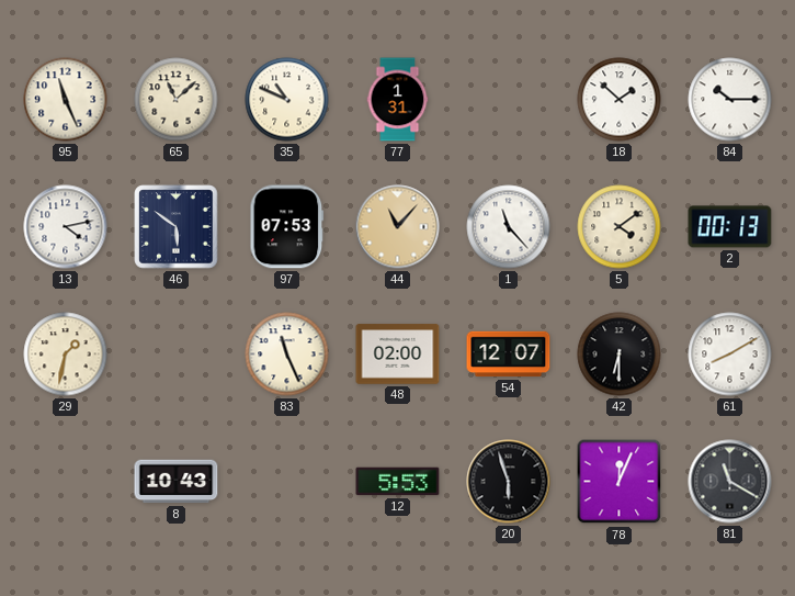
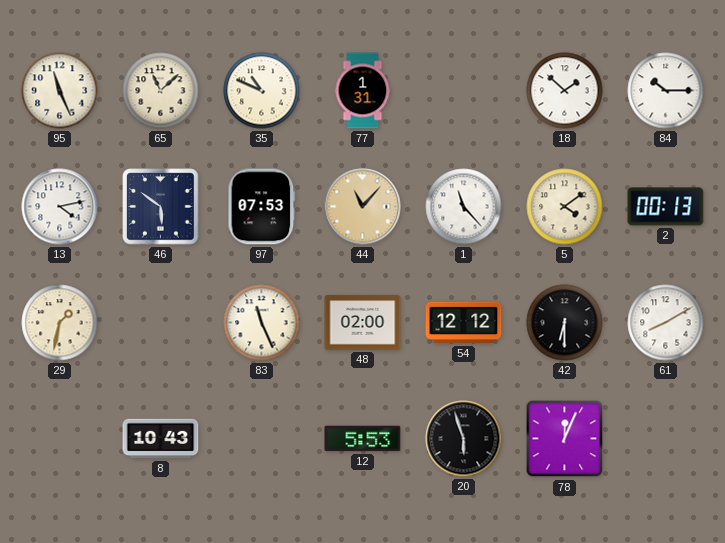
54: 12:07 -> 12:12 (464, 323)
81: 11:20 -> none (730, 482)
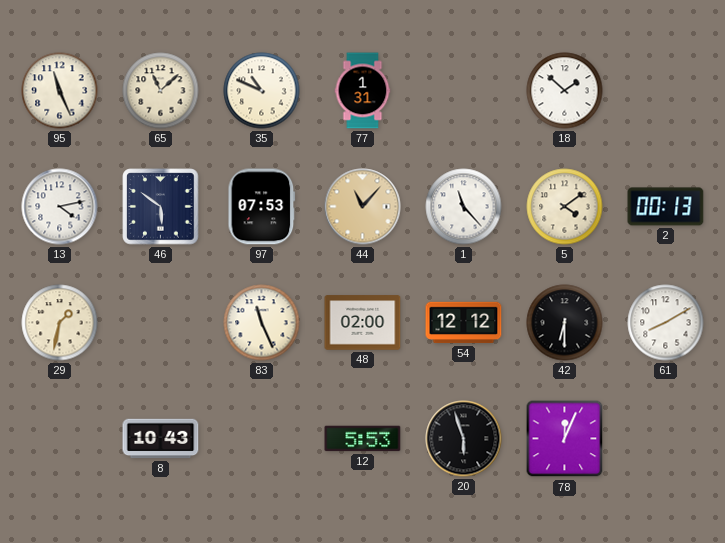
84: 10:15 -> none (666, 91)
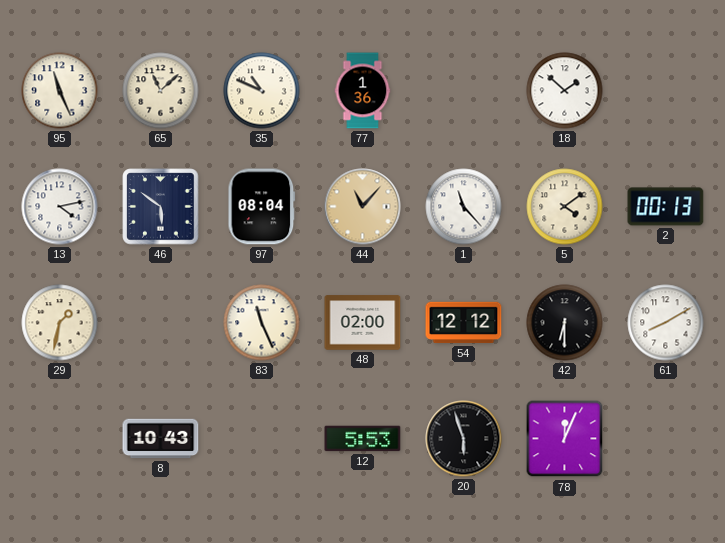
77: 1:31 -> 1:36 (363, 91)
97: 07:53 -> 08:04 (262, 207)
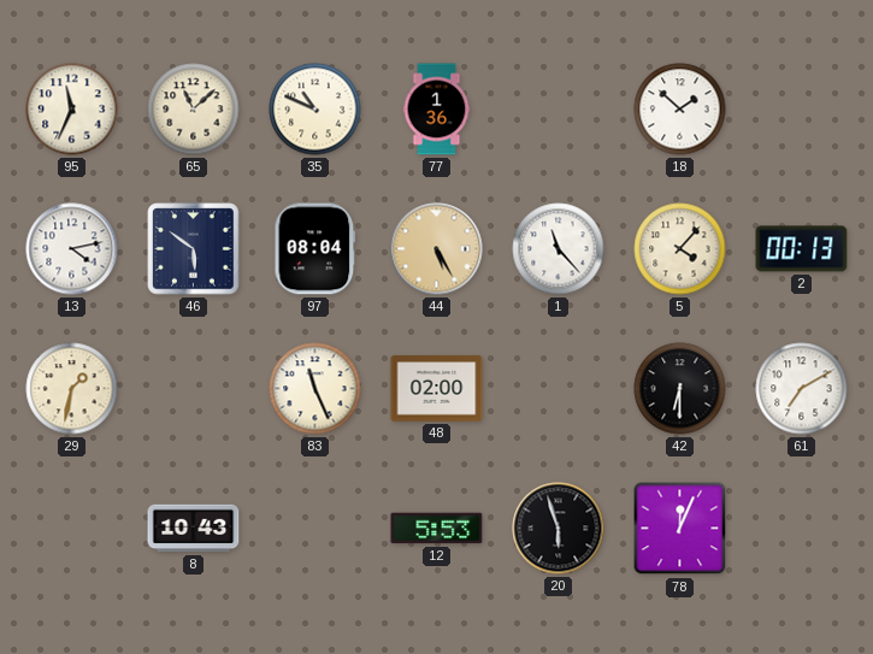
95: 11:26 -> 11:34 (72, 110)
44: 11:07 -> 5:25 (437, 249)
5: 4:09 -> 4:07 (680, 249)
54: 12:12 -> none (464, 323)
61: 8:10 -> 7:10 (802, 389)
